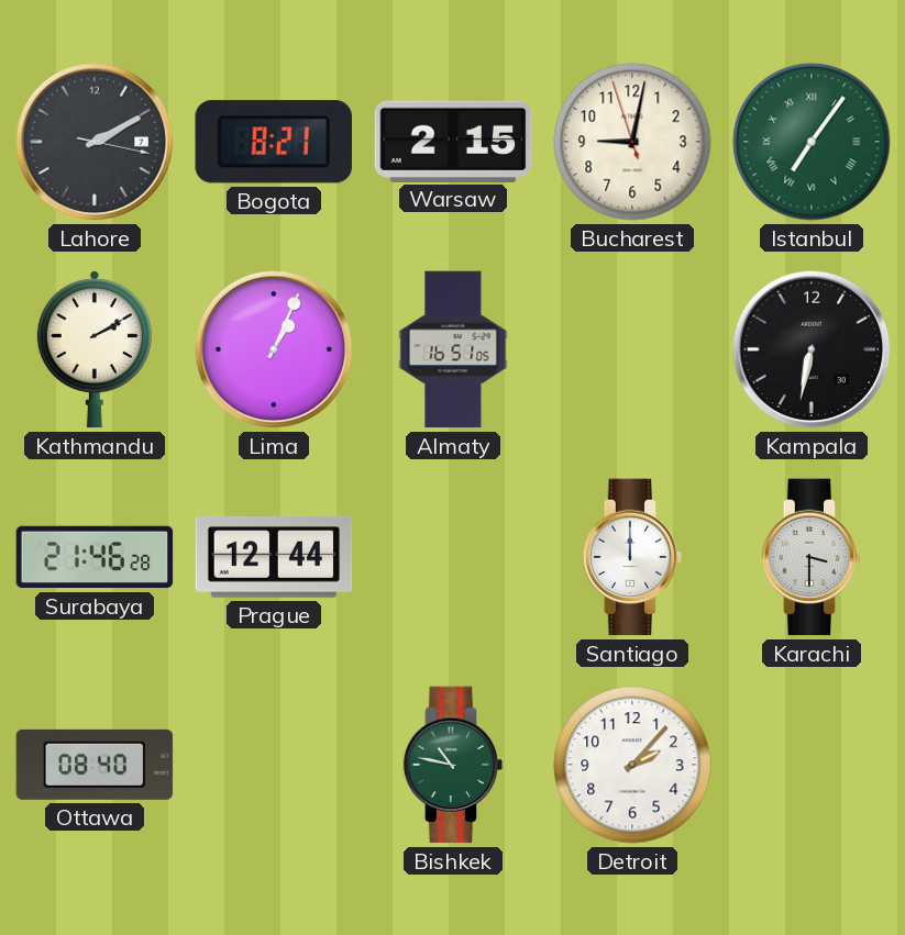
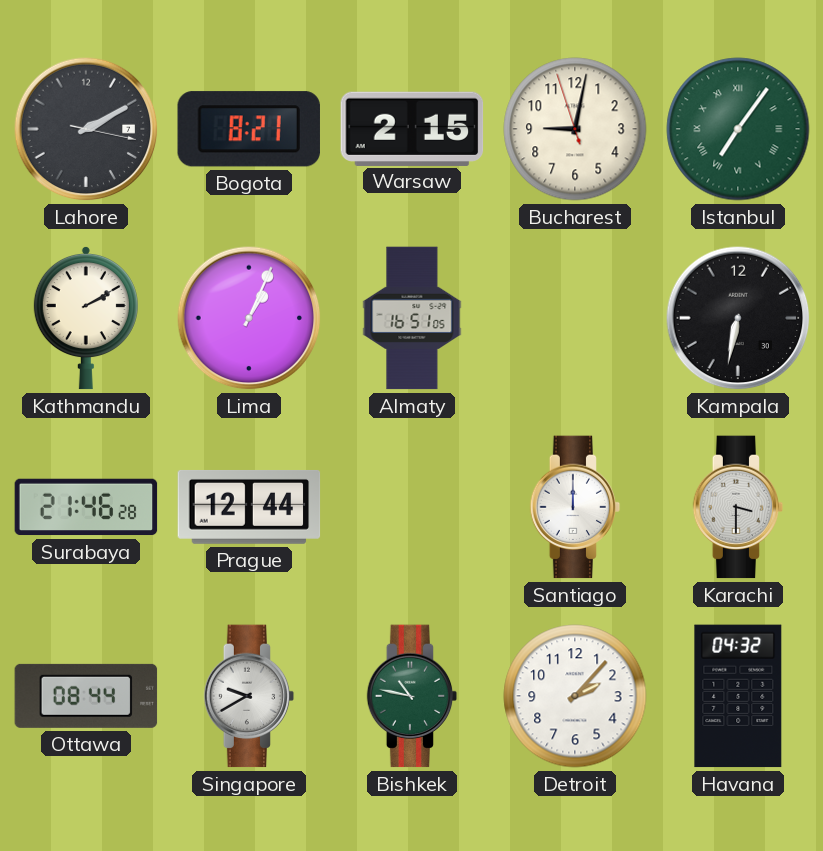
Ottawa: 08:40 -> 08:44 (86, 696)
Singapore: none -> 9:40 (249, 696)
Havana: none -> 04:32 (738, 696)
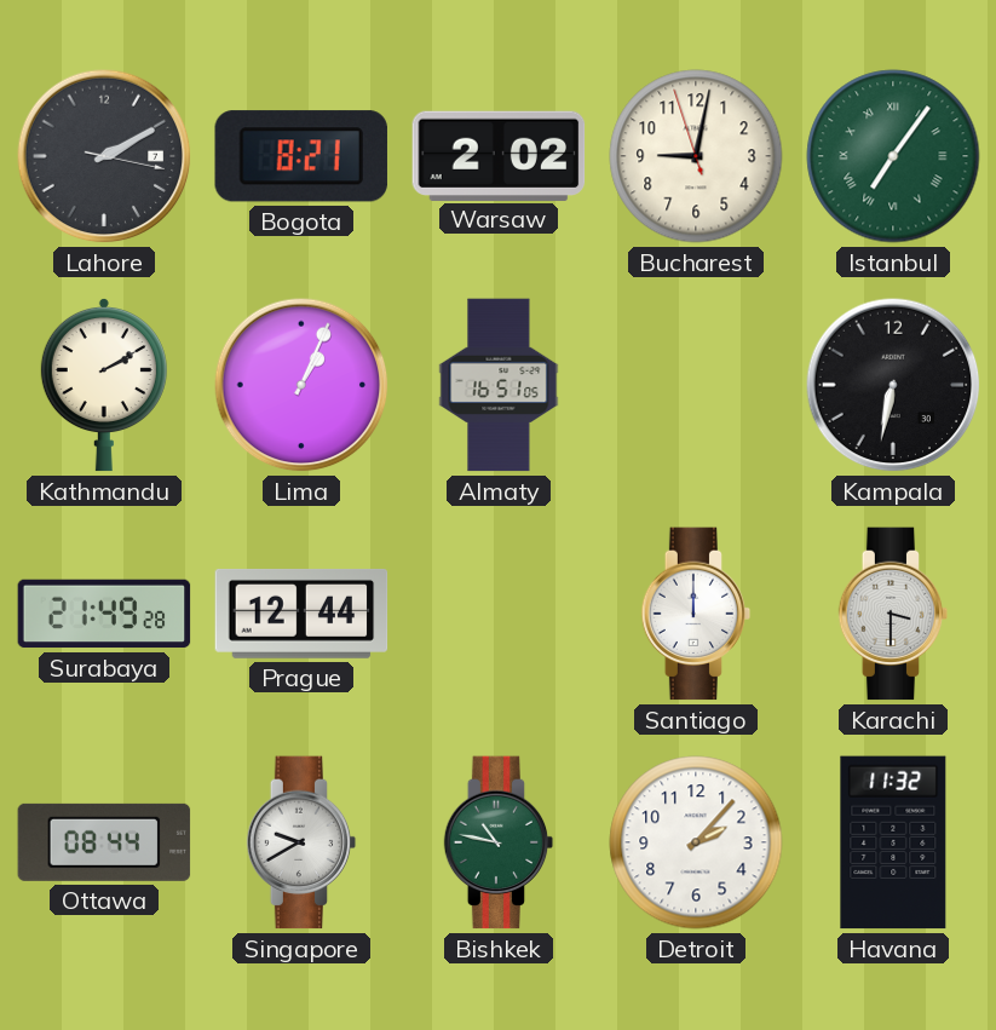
Warsaw: 2:15 -> 2:02 (499, 155)
Surabaya: 21:46 -> 21:49 (104, 614)
Havana: 04:32 -> 11:32 (893, 842)
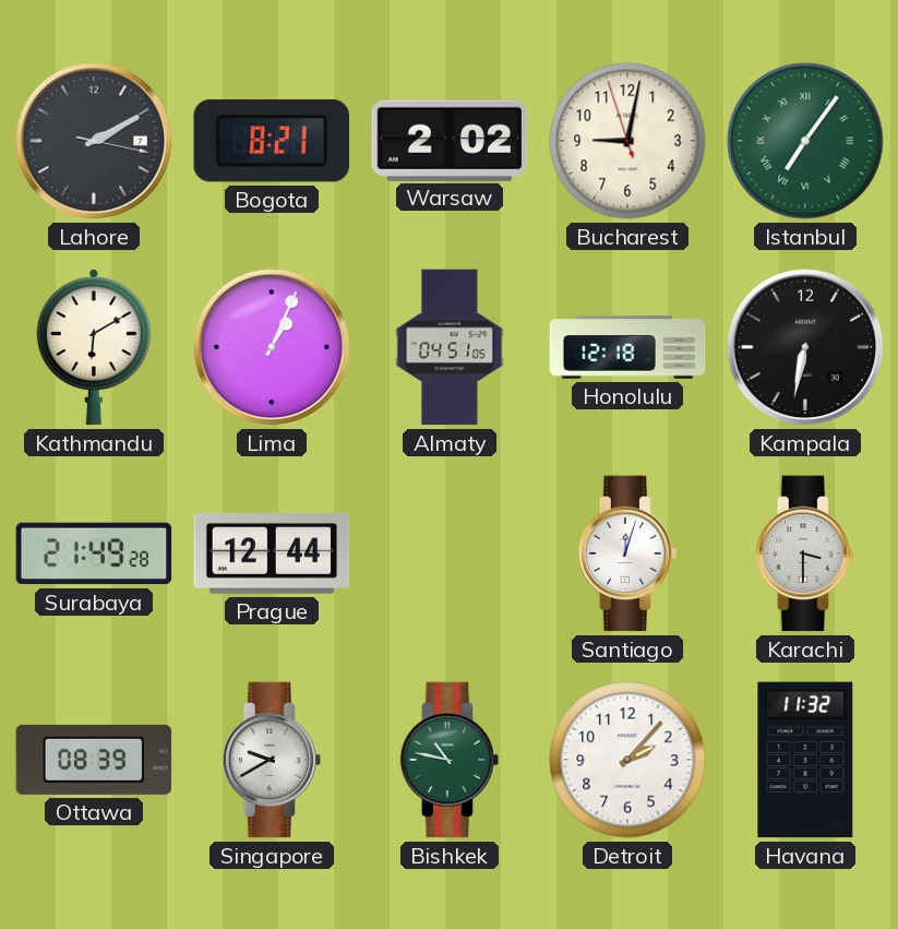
Kathmandu: 2:10 -> 6:10 (94, 347)
Almaty: 16:51 -> 04:51 (450, 347)
Honolulu: none -> 12:18 (627, 347)
Santiago: 12:00 -> 12:03 (627, 553)
Ottawa: 08:44 -> 08:39 (94, 760)
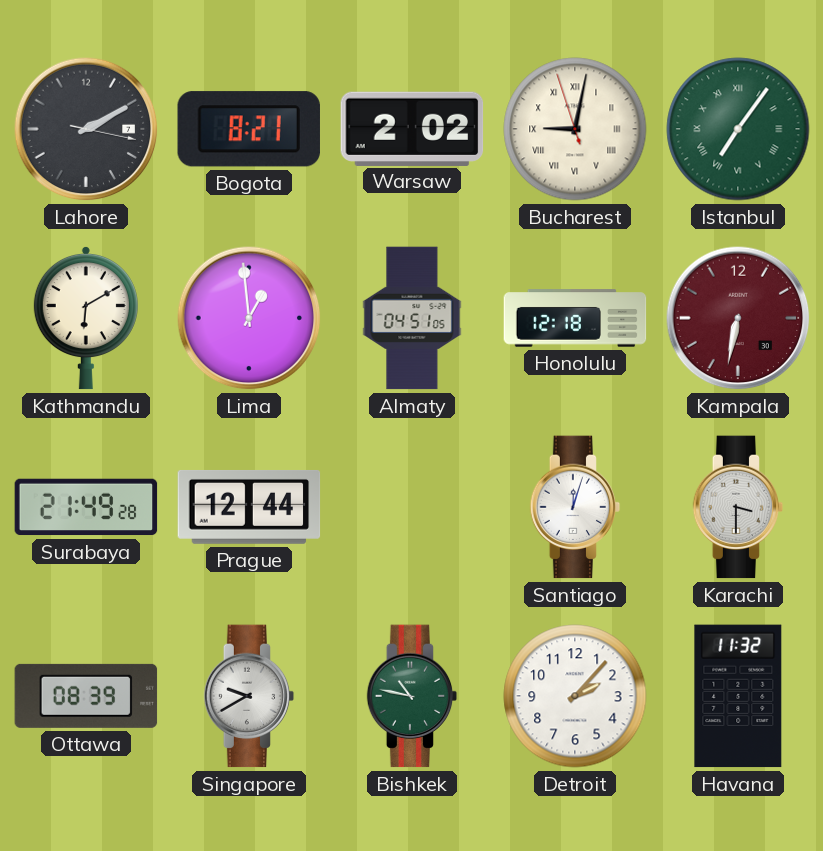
Bucharest numerals: Arabic -> Roman (575, 129)
Lima: 1:04 -> 12:59 (249, 318)
Kampala dial: black -> burgundy (738, 318)
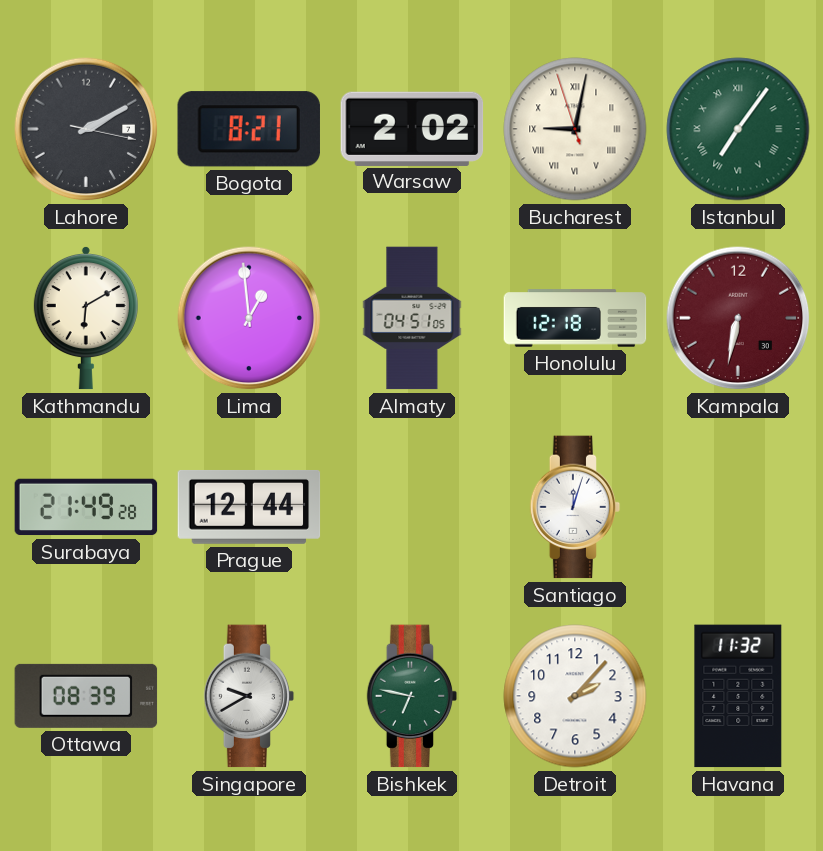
Karachi: 3:30 -> none (738, 507)
Bishkek: 10:47 -> 6:47 (412, 696)
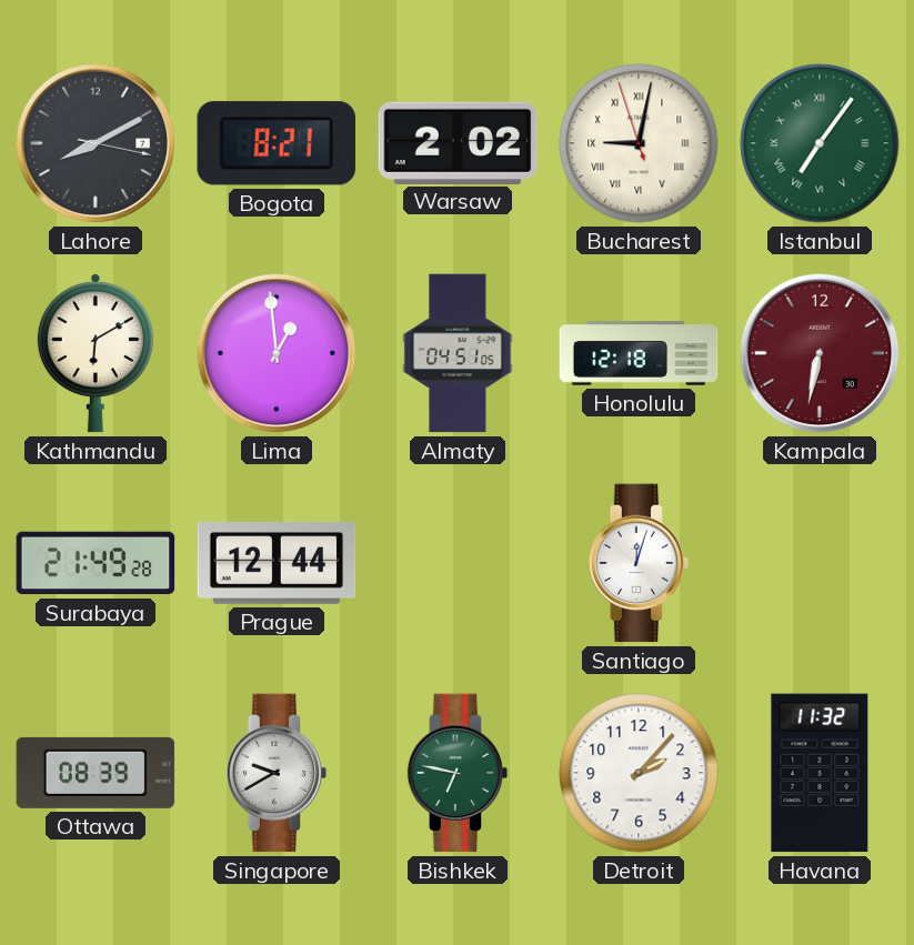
Lahore: 2:10 -> 8:10 (96, 143)
